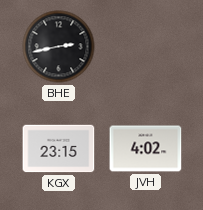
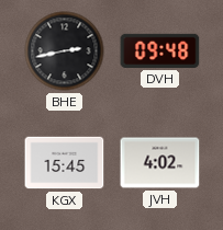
DVH: none -> 09:48 (160, 50)
KGX: 23:15 -> 15:45 (65, 163)
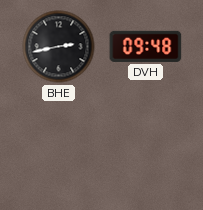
KGX: 15:45 -> none (65, 163)
JVH: 4:02 -> none (160, 163)
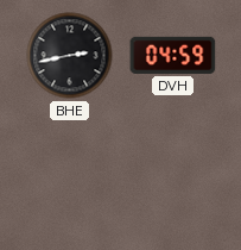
DVH: 09:48 -> 04:59 (173, 55)
